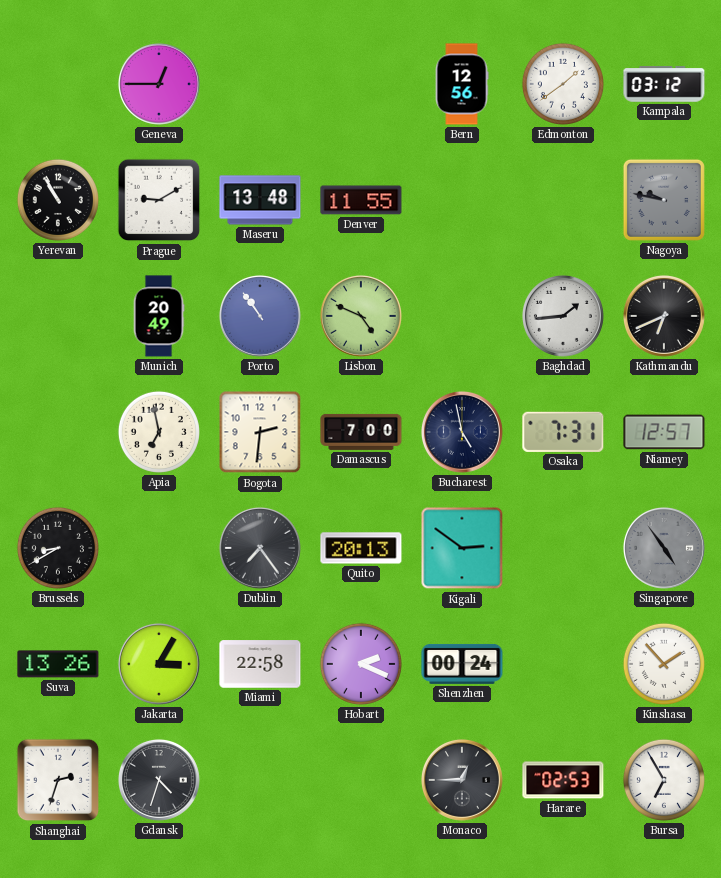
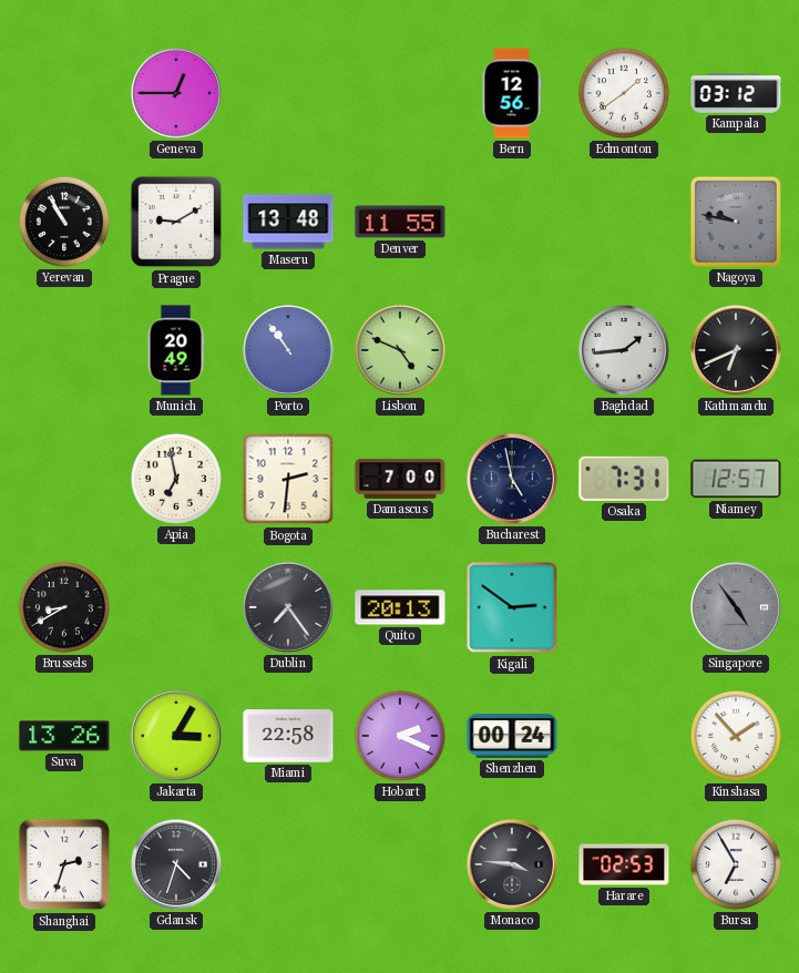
Monaco: 12:45 -> 3:46 (512, 864)
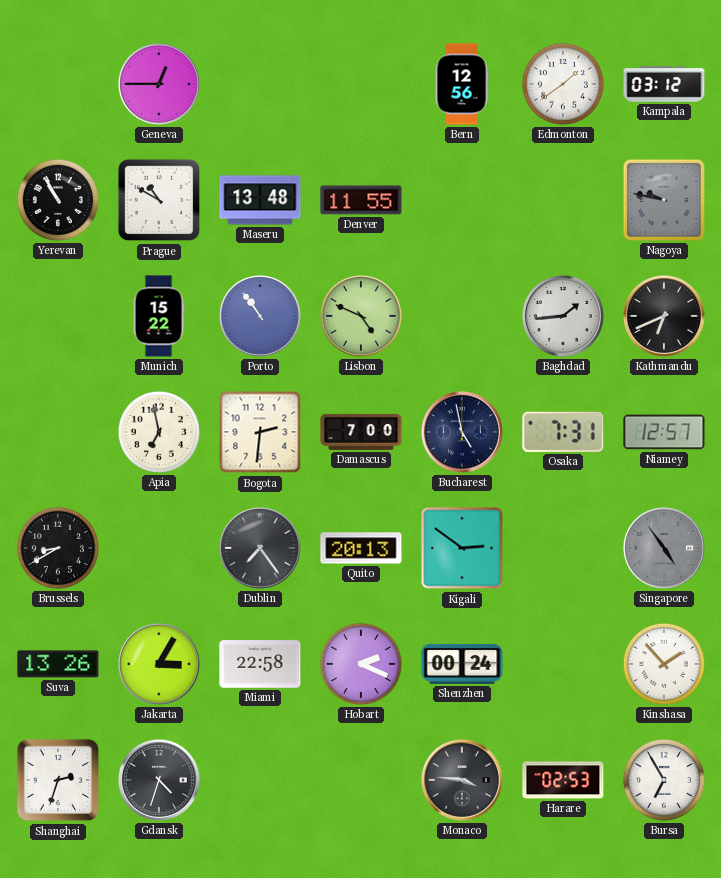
Prague: 9:10 -> 10:50 (159, 200)
Munich: 20:49 -> 15:22 (159, 316)
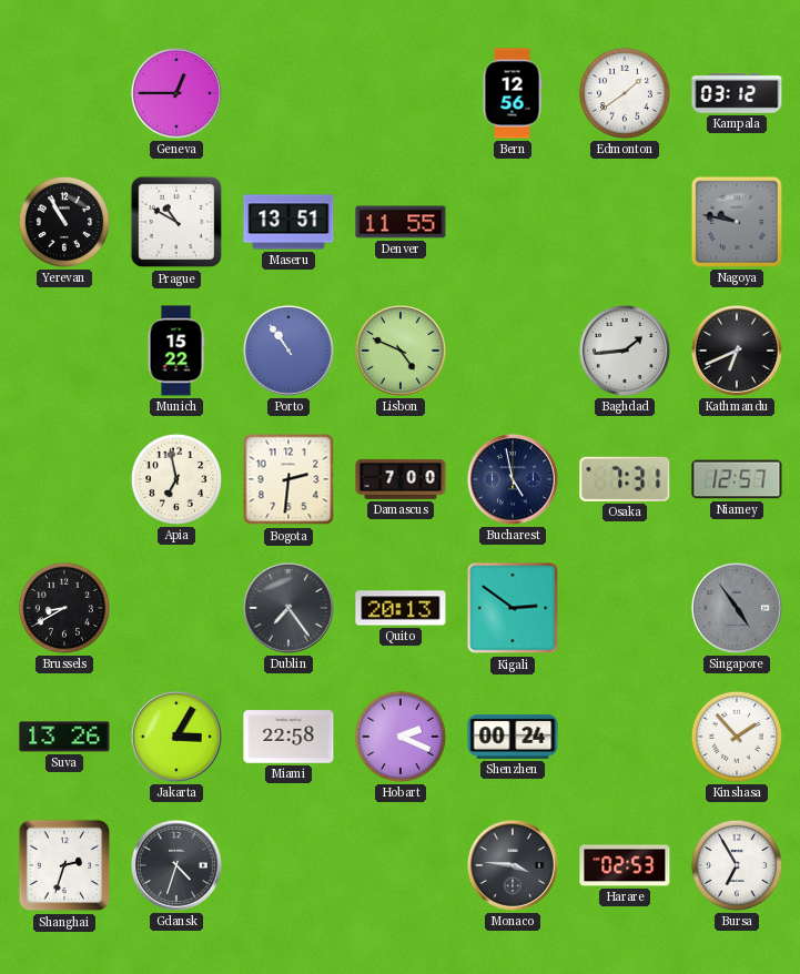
Maseru: 13:48 -> 13:51 (288, 222)
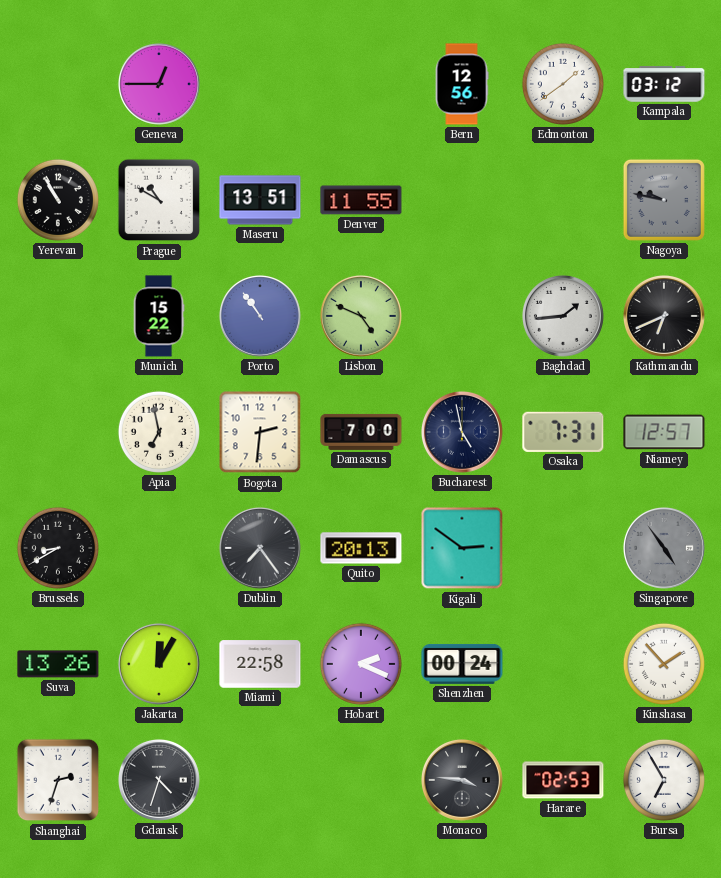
Jakarta: 3:05 -> 12:05 (159, 664)
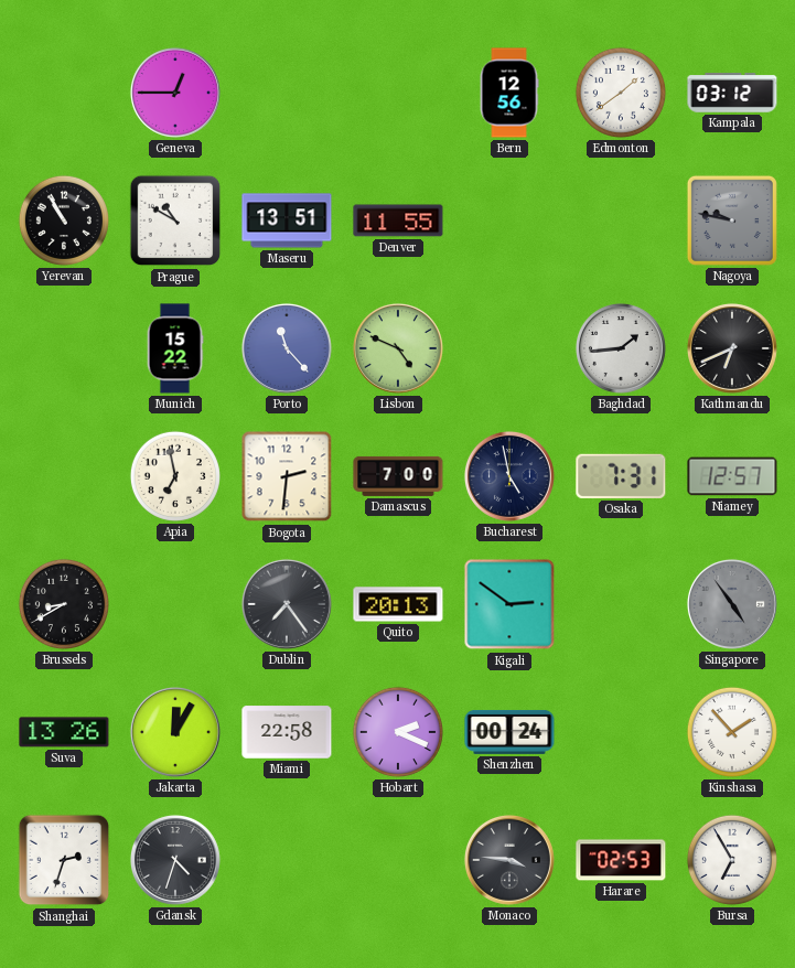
Porto: 10:54 -> 11:23 (287, 348)
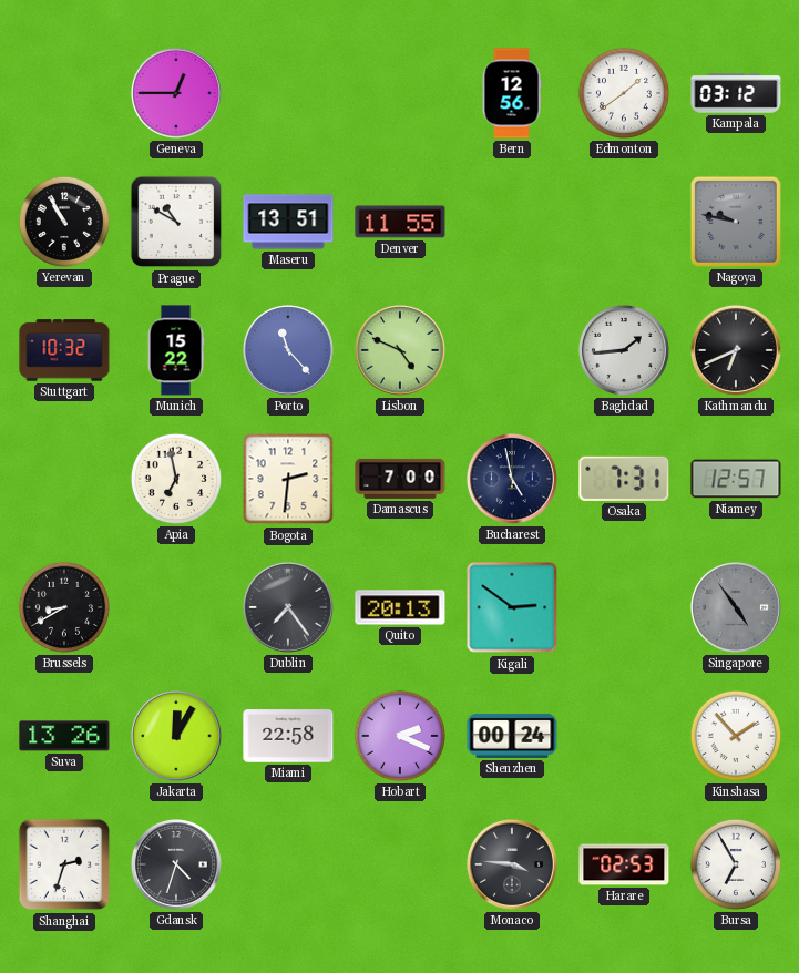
Stuttgart: none -> 10:32 (64, 350)
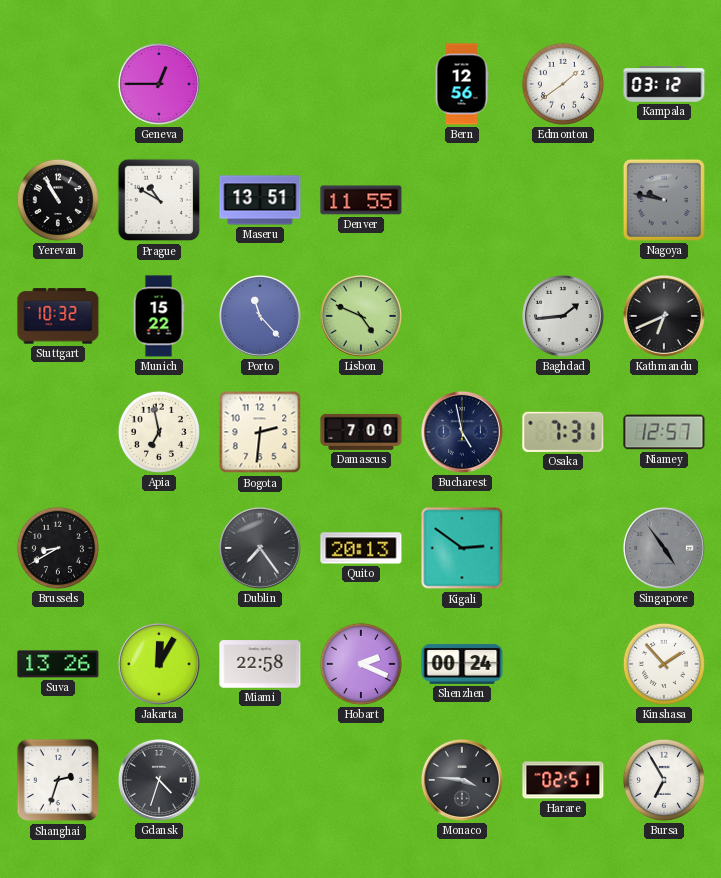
Harare: 02:53 -> 02:51 (563, 780)
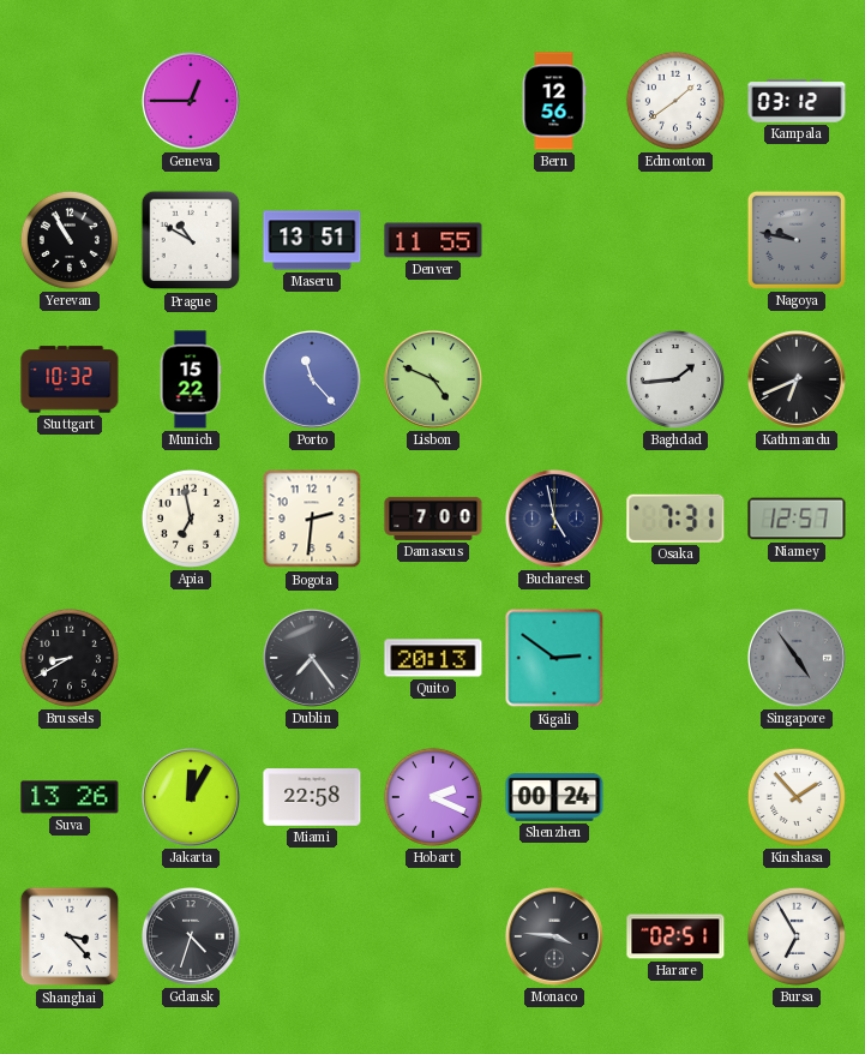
Shanghai: 2:33 -> 3:23 (70, 936)
